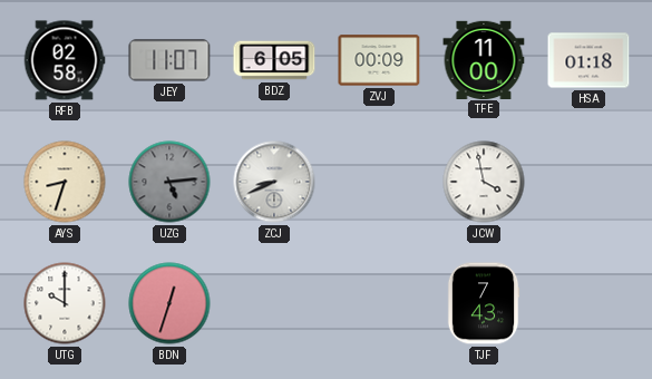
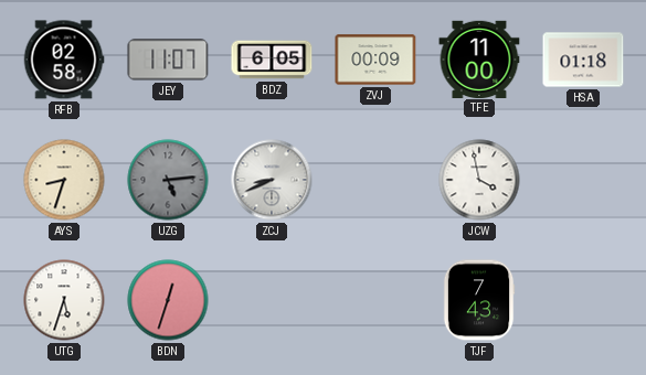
UTG: 10:00 -> 5:33 (64, 300)
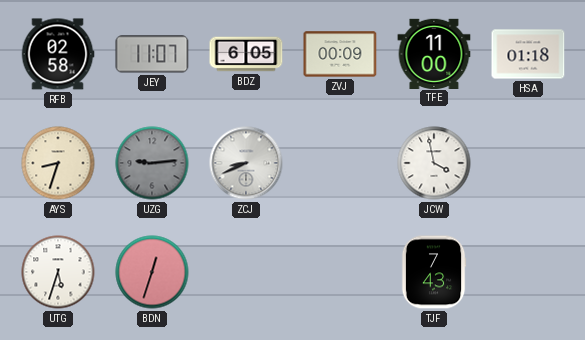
UZG: 5:14 -> 9:14 (152, 163)
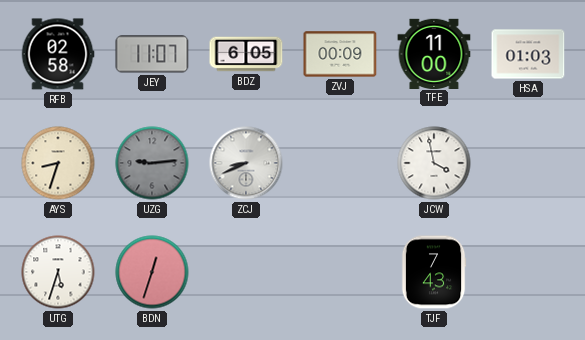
HSA: 01:18 -> 01:03 (528, 54)
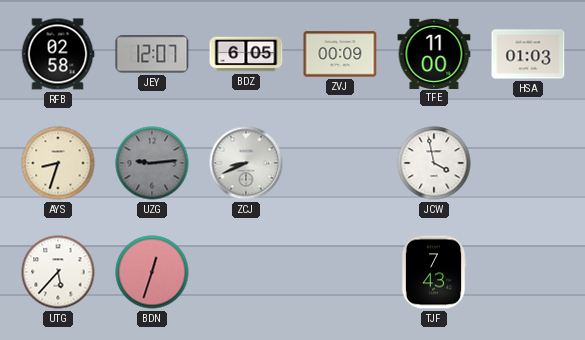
JEY: 11:07 -> 12:07 (152, 54)
UTG: 5:33 -> 5:37 (58, 272)
